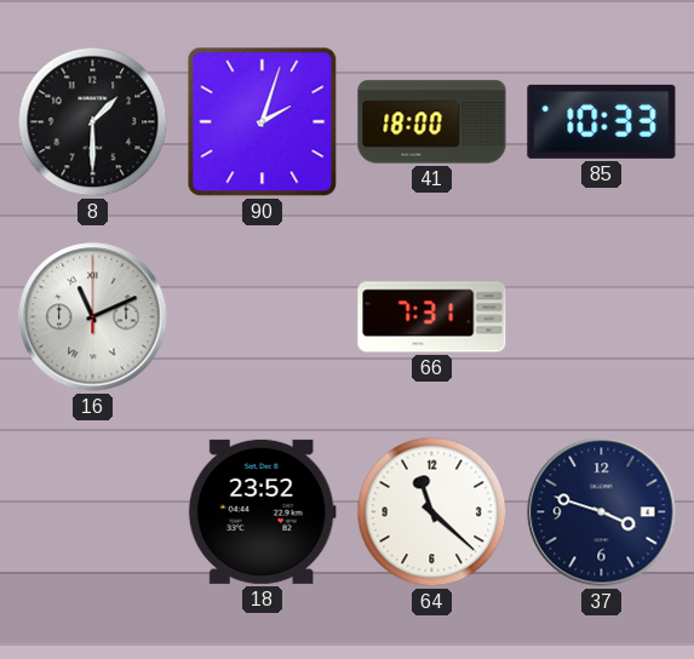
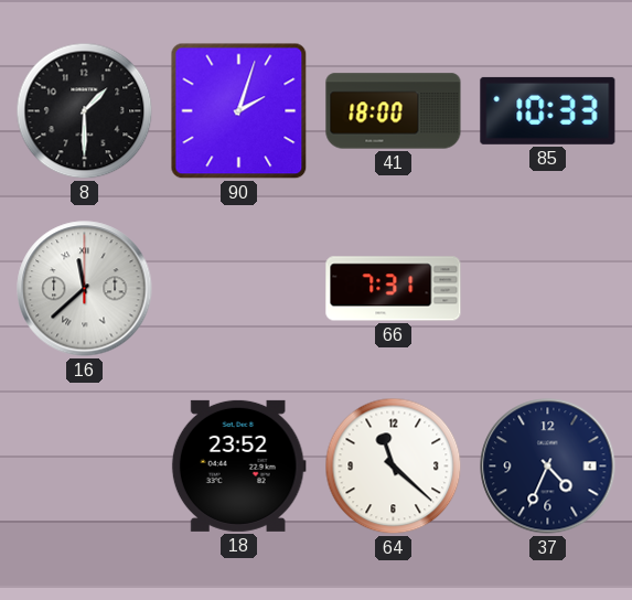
16: 11:11 -> 11:38 (85, 289)
37: 3:48 -> 4:34 (548, 467)
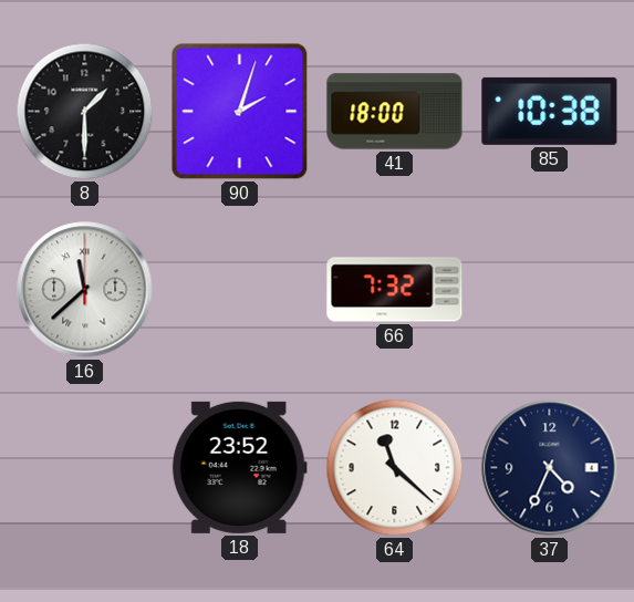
85: 10:33 -> 10:38 (550, 111)
66: 7:31 -> 7:32 (395, 290)
